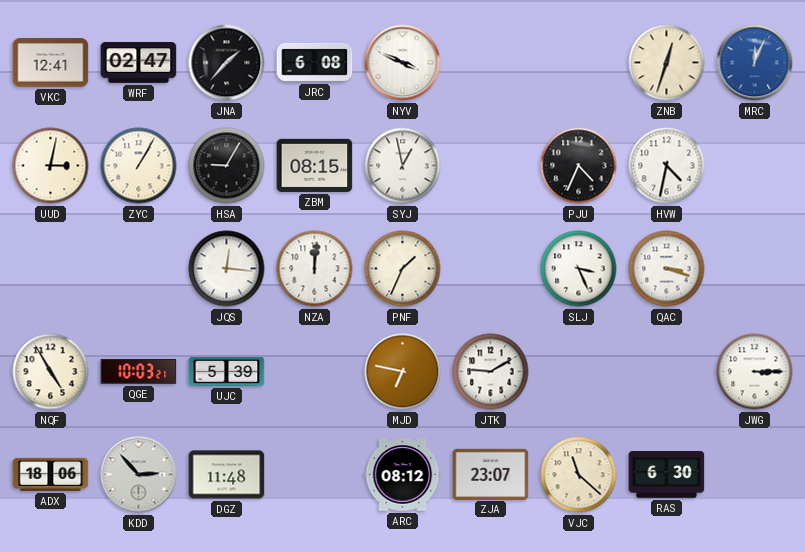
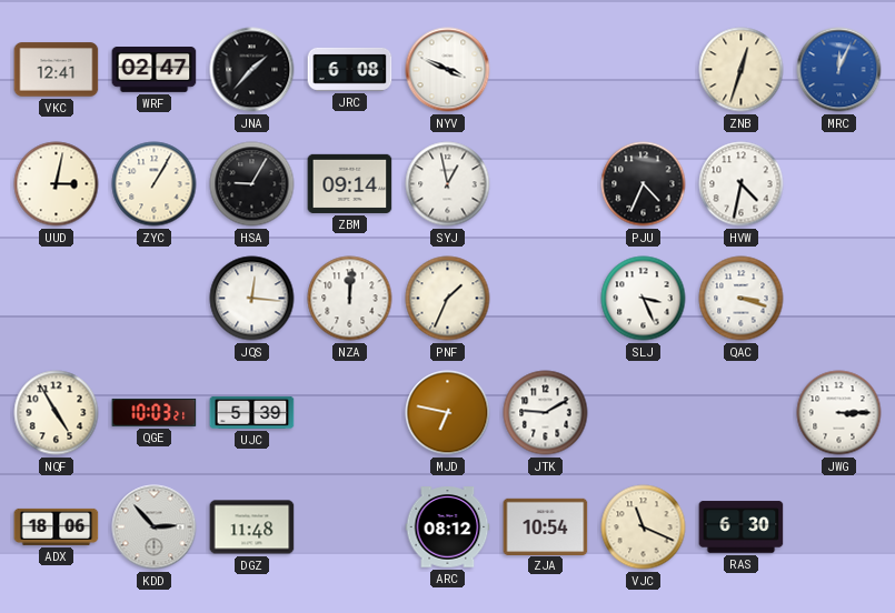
ZBM: 08:15 -> 09:14 (350, 183)
ZJA: 23:07 -> 10:54 (546, 526)
VJC: 11:22 -> 11:19 (644, 527)
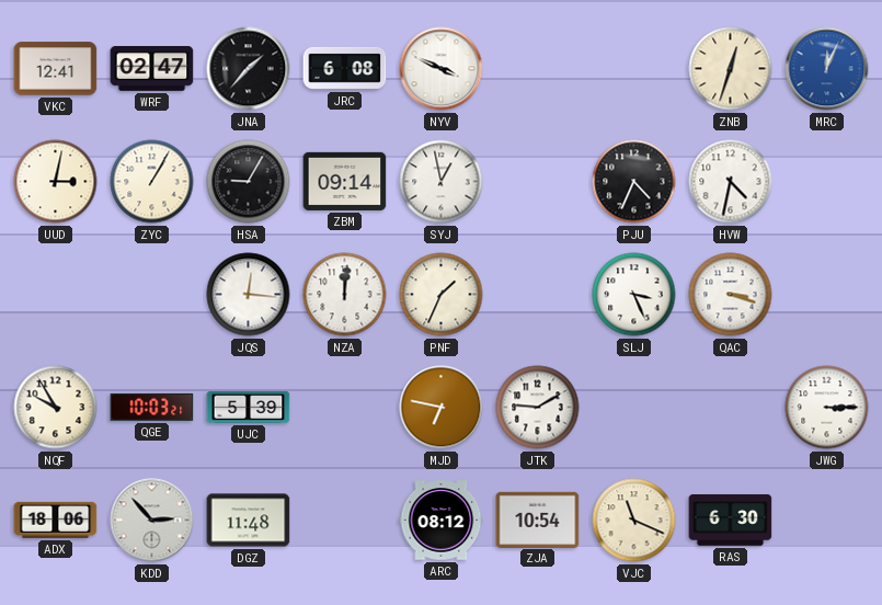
NQF: 4:55 -> 9:55 (56, 408)
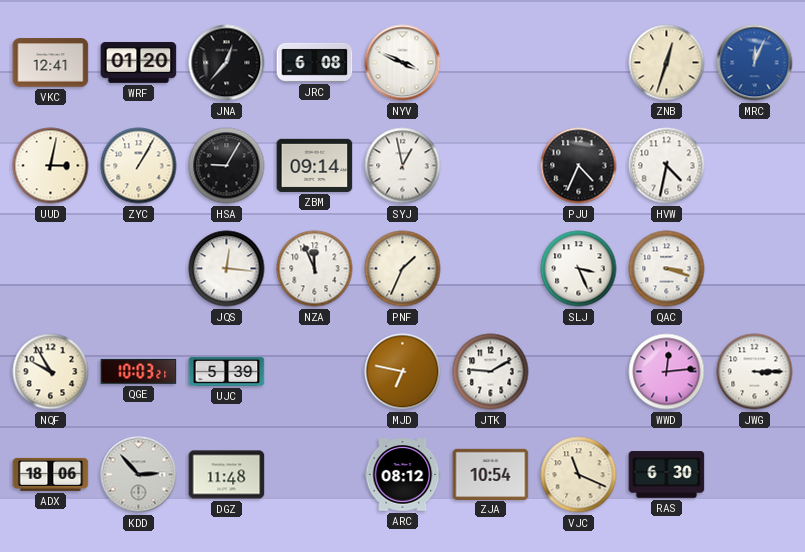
WRF: 02:47 -> 01:20 (139, 63)
JNA: 1:37 -> 12:37 (227, 63)
NZA: 12:01 -> 11:56 (315, 269)
WWD: none -> 12:14 (667, 372)
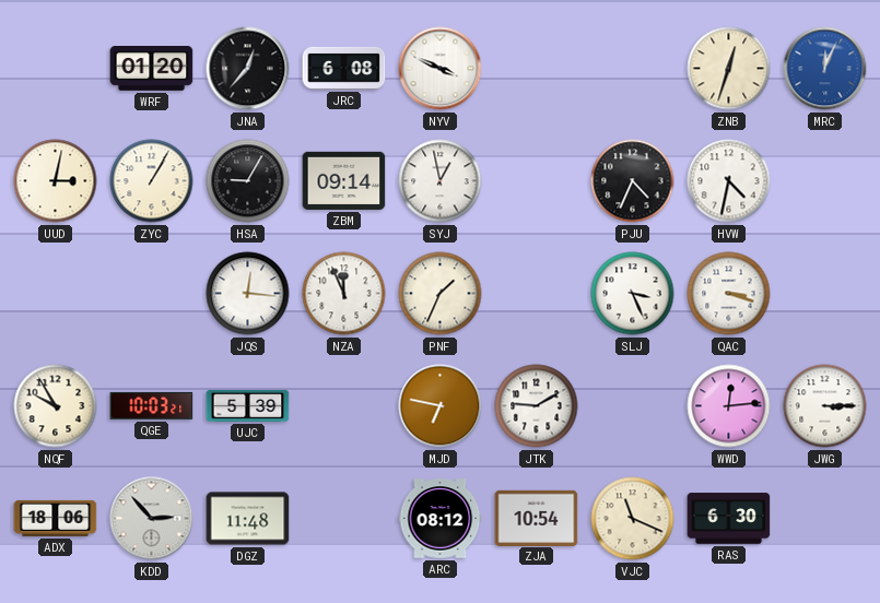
VKC: 12:41 -> none (51, 63)
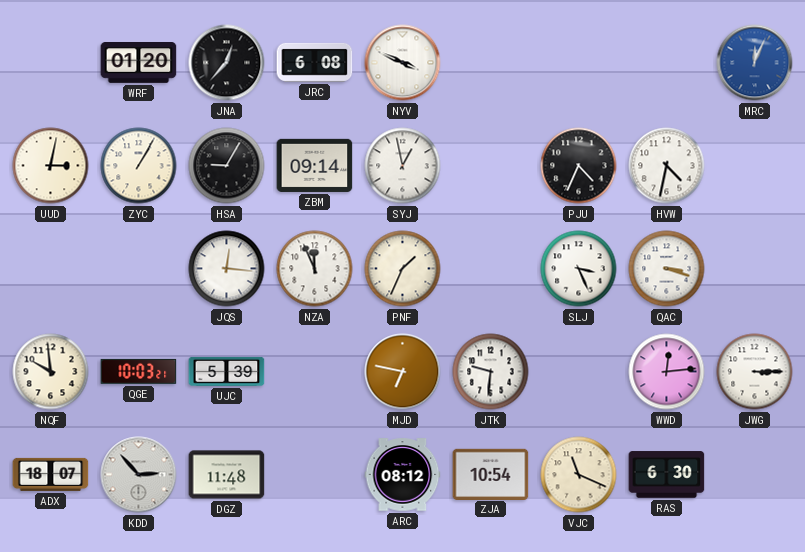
ZNB: 12:33 -> none (729, 69)
NQF: 9:55 -> 9:59 (51, 372)
JTK: 9:10 -> 9:31 (491, 372)
ADX: 18:06 -> 18:07 (51, 474)
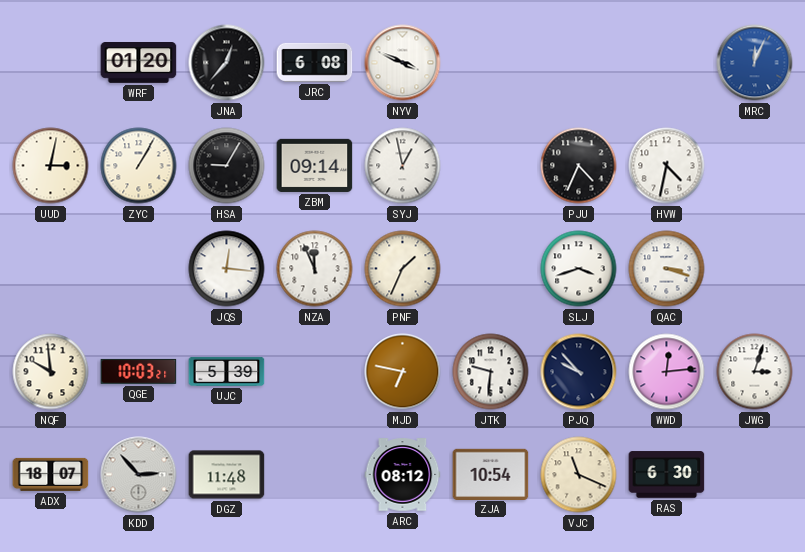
SLJ: 3:26 -> 3:42 (579, 269)
PJQ: none -> 9:53 (579, 372)
JWG: 3:15 -> 3:03 (755, 372)
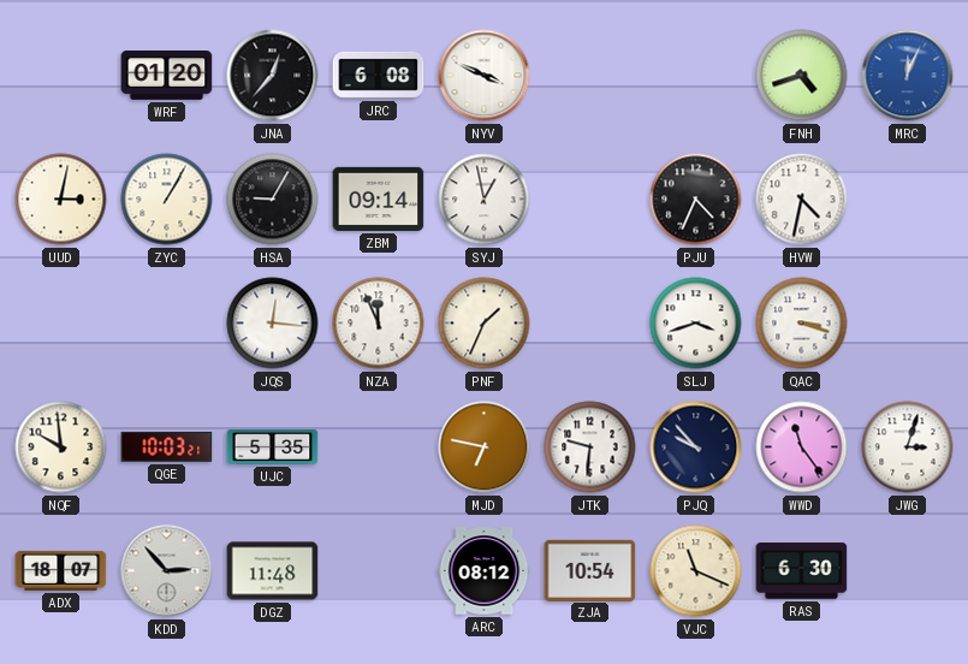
FNH: none -> 4:42 (802, 76)
UJC: 5:39 -> 5:35 (273, 446)
WWD: 12:14 -> 11:24 (802, 447)
